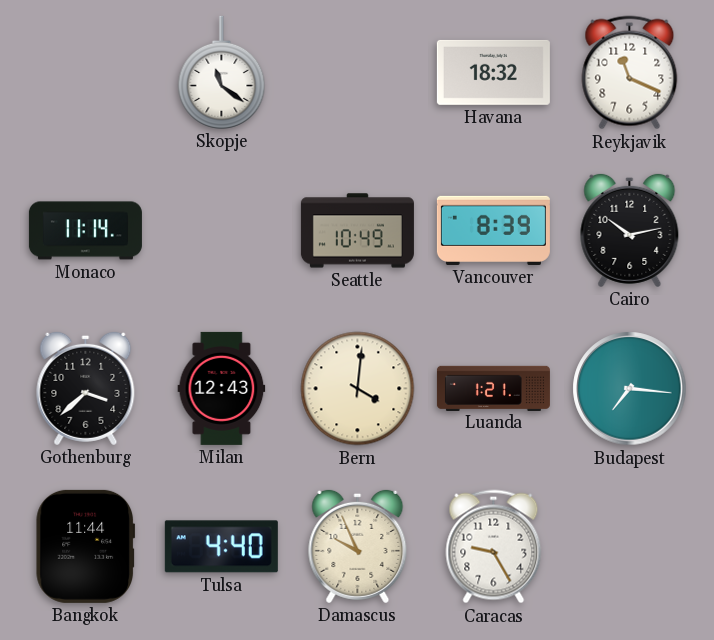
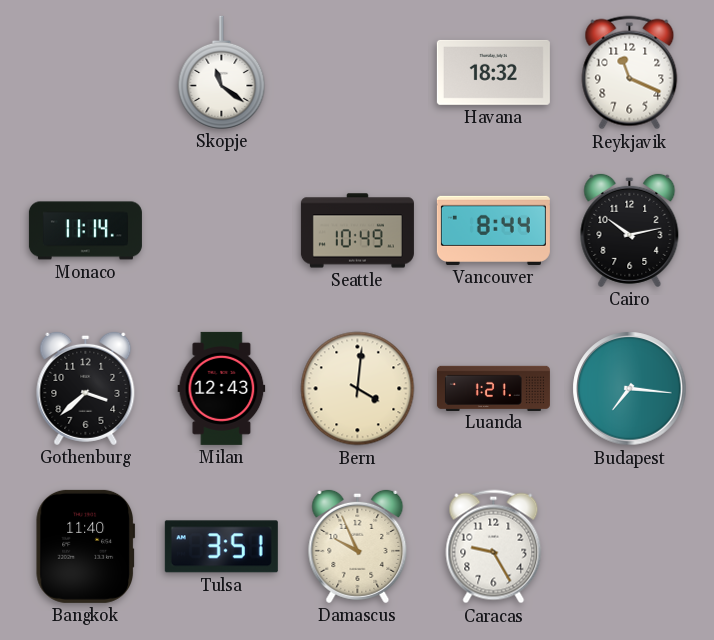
Vancouver: 8:39 -> 8:44 (493, 230)
Bangkok: 11:44 -> 11:40 (85, 546)
Tulsa: 4:40 -> 3:51 (221, 547)
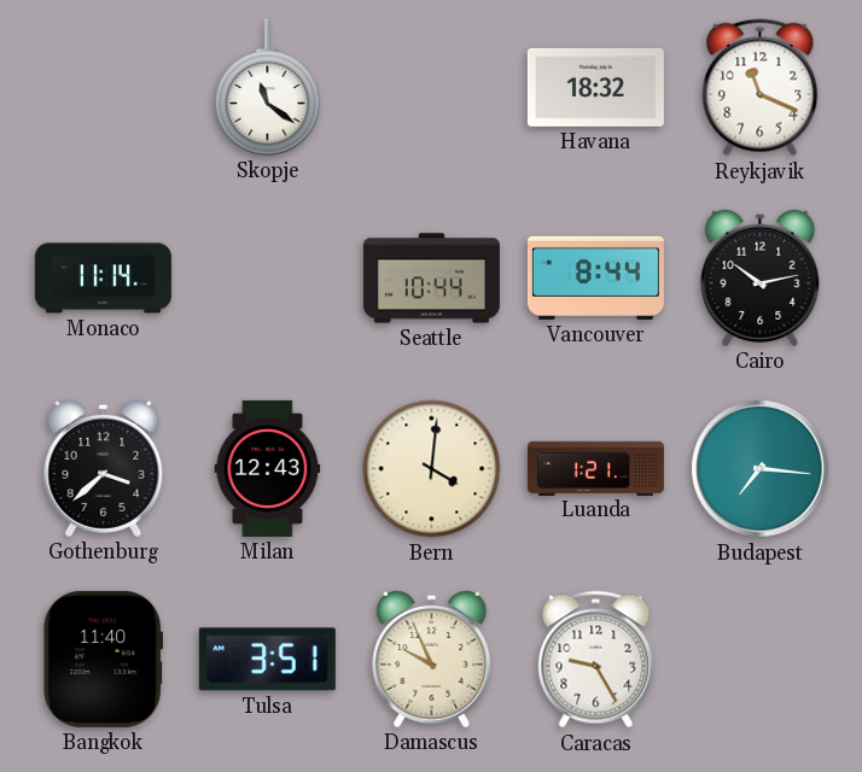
Seattle: 10:49 -> 10:44 (431, 279)
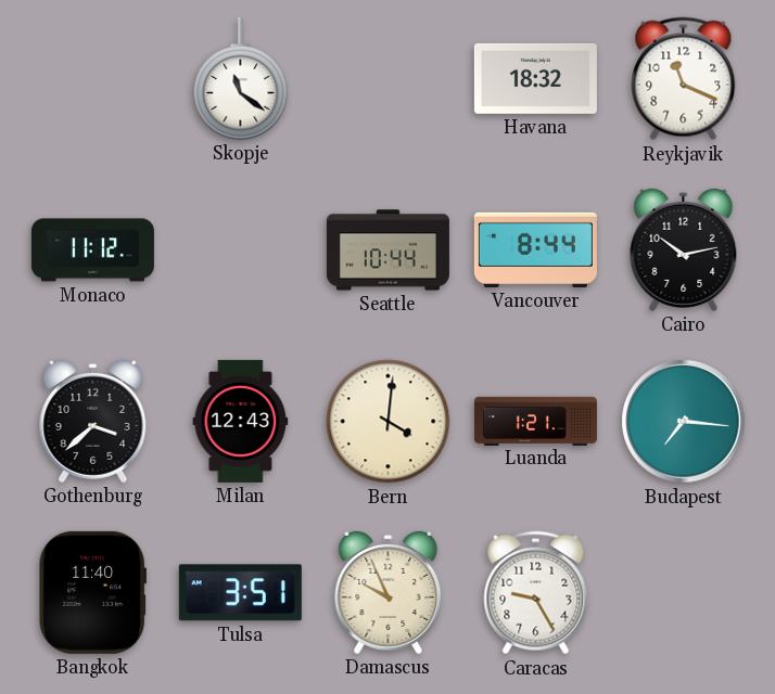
Monaco: 11:14 -> 11:12 (92, 250)
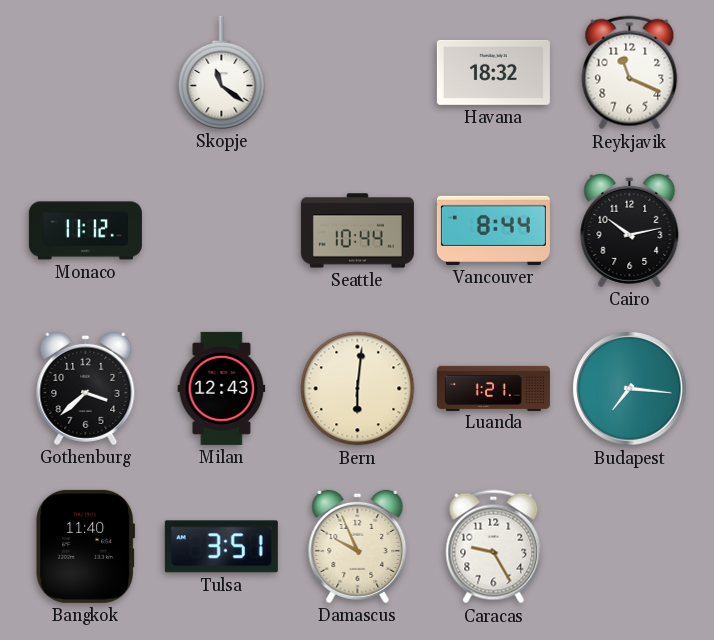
Bern: 4:01 -> 6:01 (358, 389)
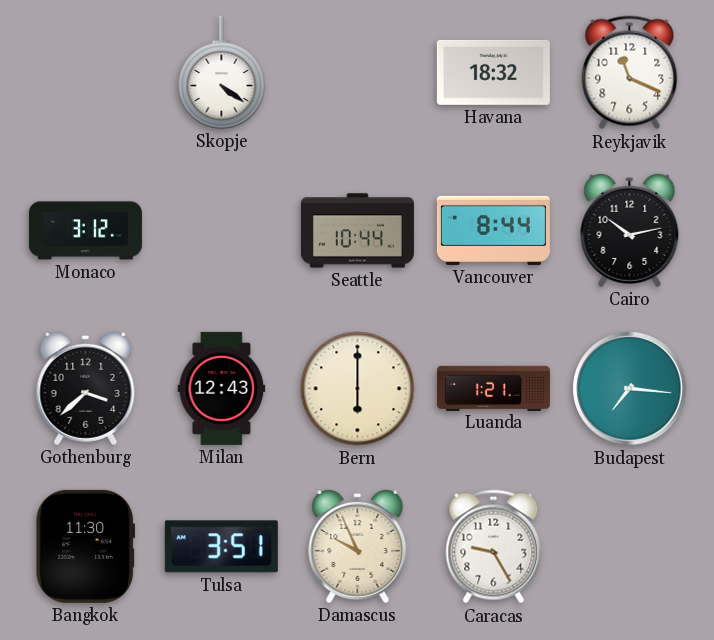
Skopje: 11:21 -> 4:21 (222, 72)
Monaco: 11:12 -> 3:12 (85, 231)
Bern: 6:01 -> 6:00 (358, 389)
Bangkok: 11:40 -> 11:30 (85, 546)
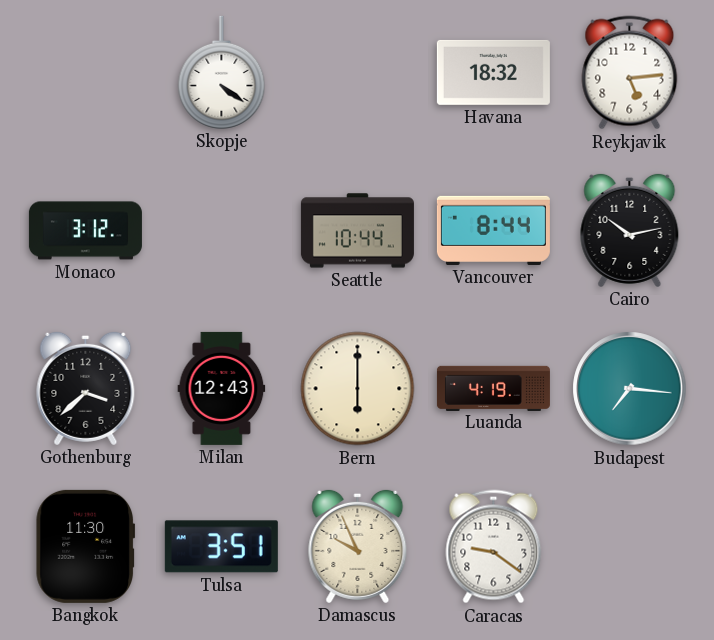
Reykjavik: 11:19 -> 5:14 (630, 73)
Luanda: 1:21 -> 4:19 (493, 388)
Caracas: 9:25 -> 9:21 (494, 547)
